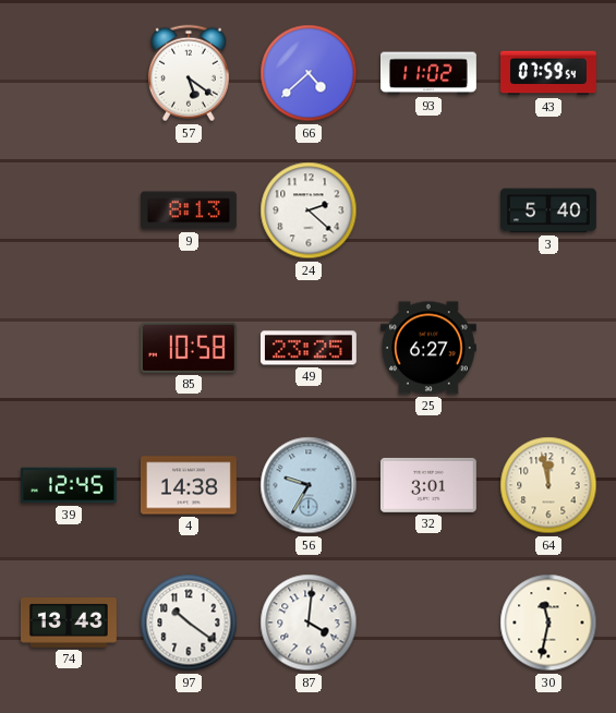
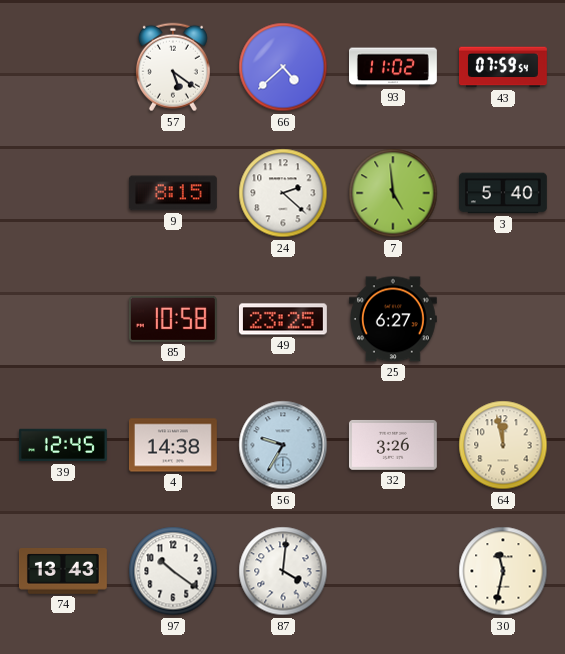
9: 8:13 -> 8:15 (173, 193)
7: none -> 4:59 (393, 193)
32: 3:01 -> 3:26 (393, 445)
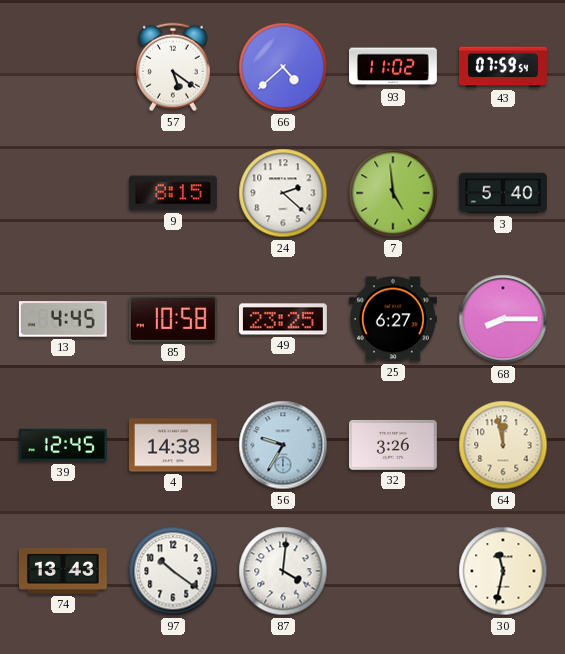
13: none -> 4:45 (63, 319)
68: none -> 8:15 (503, 319)
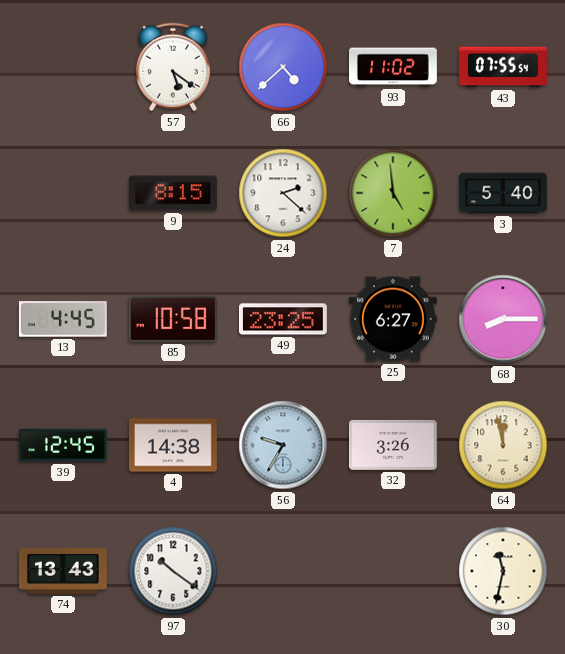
43: 07:59 -> 07:55 (504, 67)
87: 4:01 -> none (283, 571)
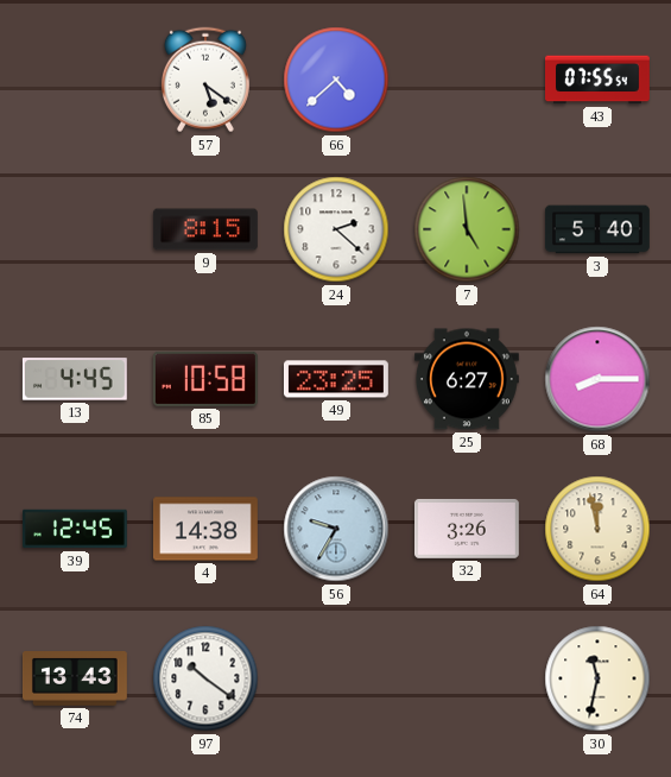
93: 11:02 -> none (394, 67)
